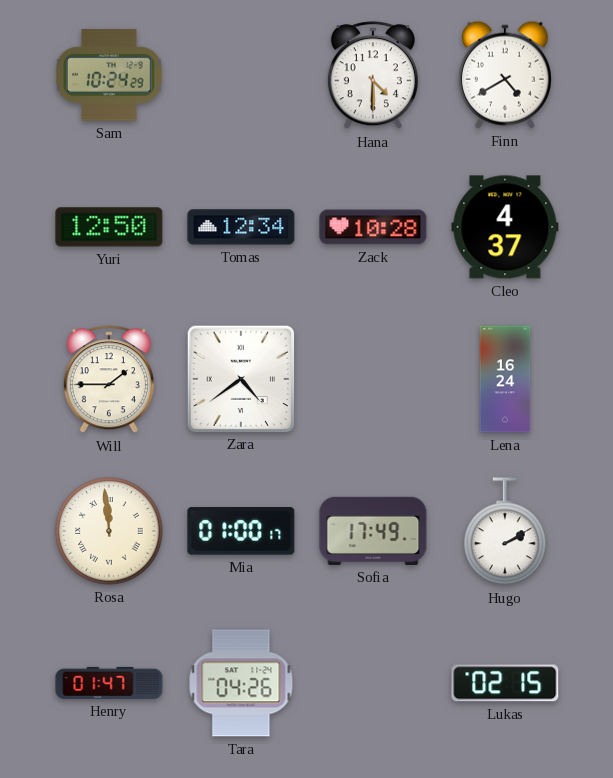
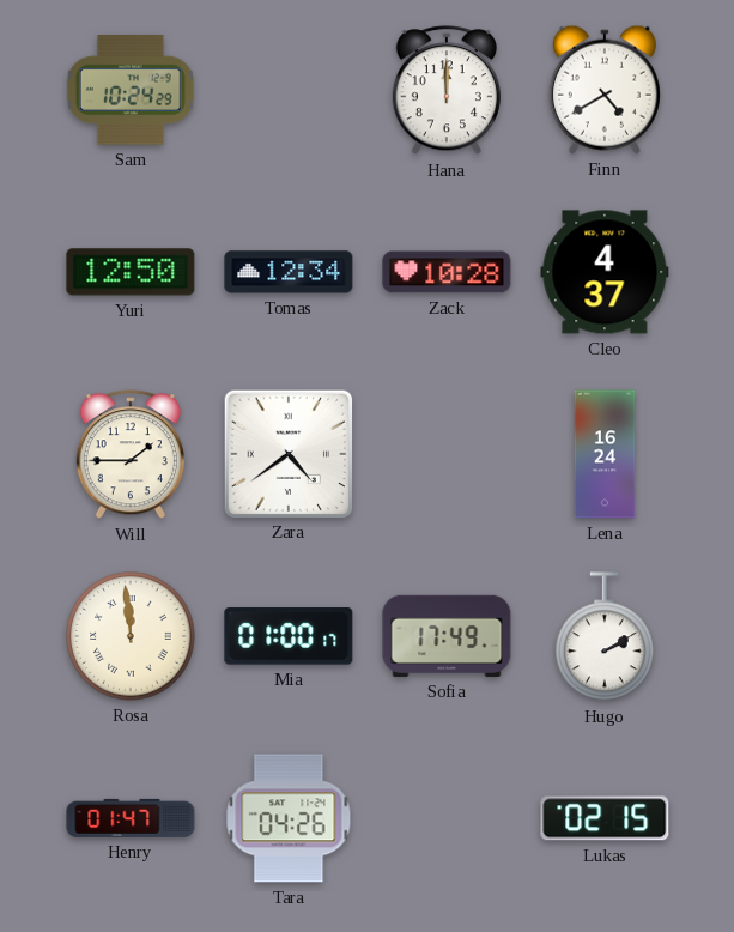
Hana: 4:30 -> 12:00 (447, 91)
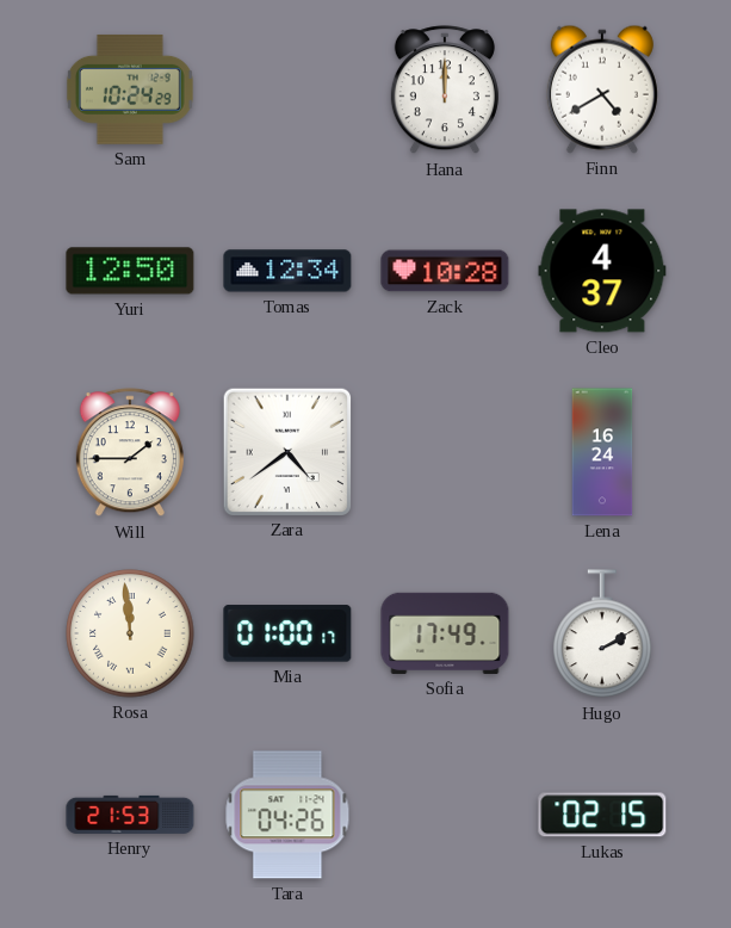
Henry: 01:47 -> 21:53 (130, 815)
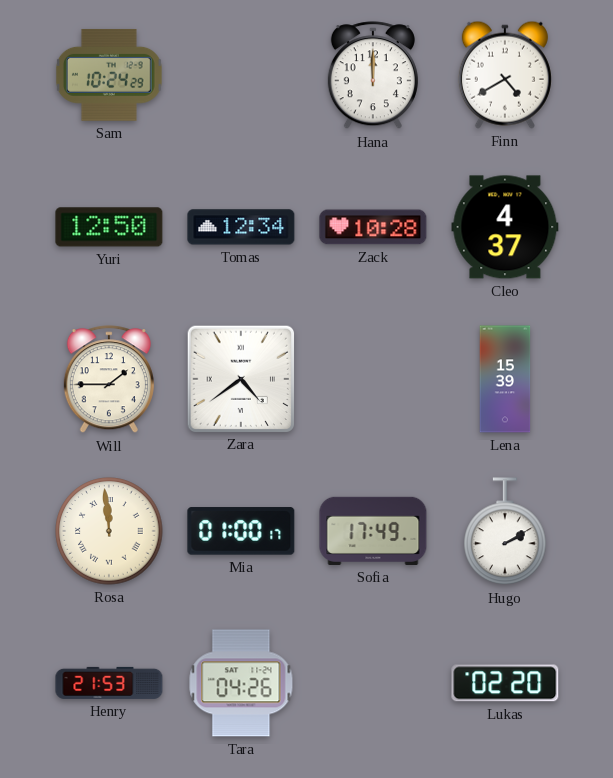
Lena: 16:24 -> 15:39 (505, 379)
Lukas: 02:15 -> 02:20 (505, 683)
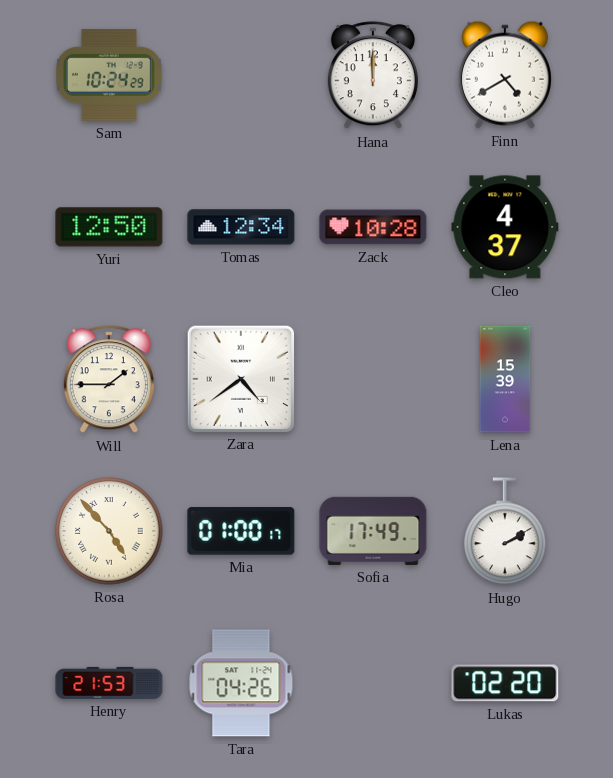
Rosa: 11:59 -> 4:53 (109, 531)
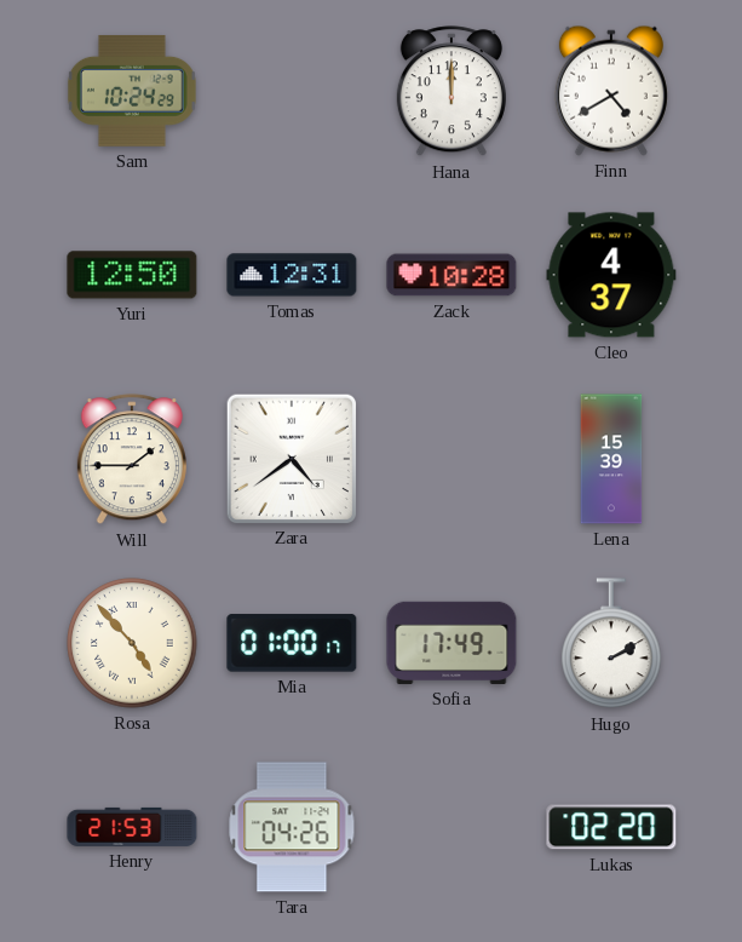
Tomas: 12:34 -> 12:31 (292, 275)
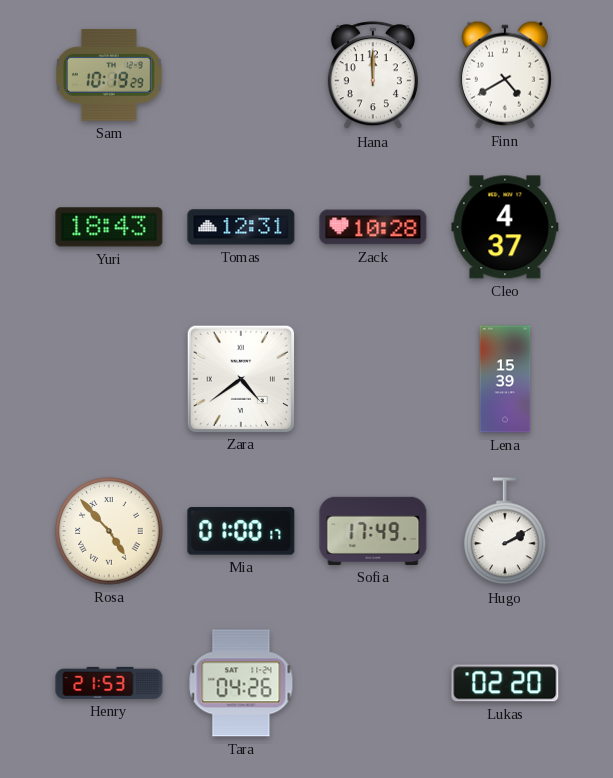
Sam: 10:24 -> 10:19 (109, 75)
Yuri: 12:50 -> 18:43 (109, 227)
Will: 1:45 -> none (132, 460)
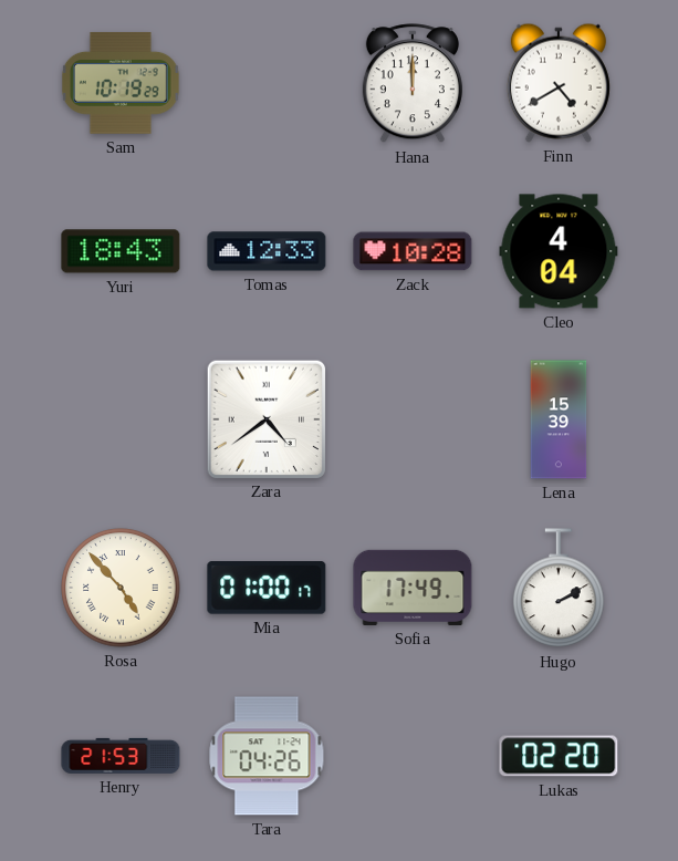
Tomas: 12:31 -> 12:33 (267, 251)
Cleo: 4:37 -> 4:04 (559, 251)
